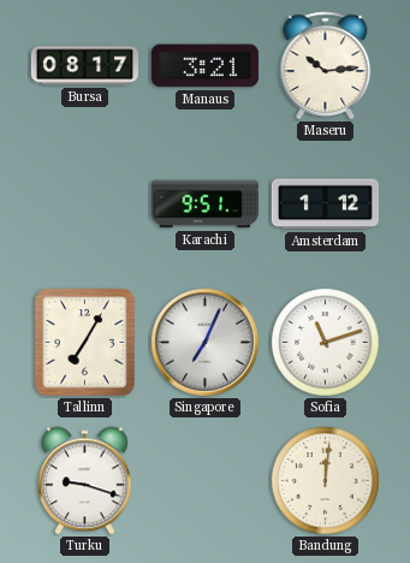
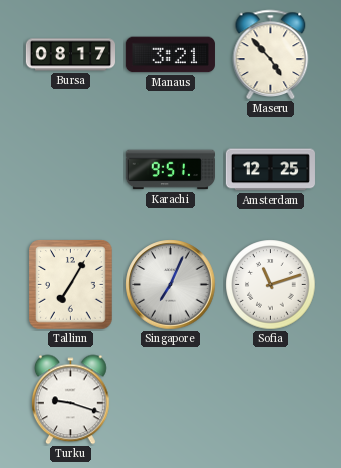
Maseru: 10:14 -> 4:53 (271, 54)
Amsterdam: 1:12 -> 12:25 (270, 170)
Bandung: 12:01 -> none (326, 481)
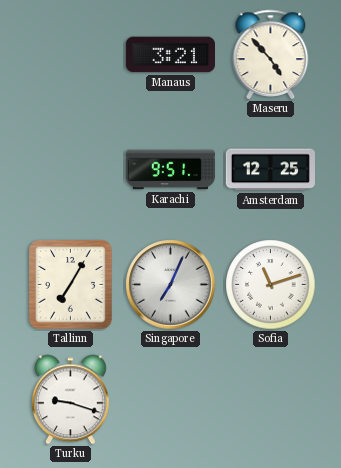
Bursa: 08:17 -> none (70, 55)
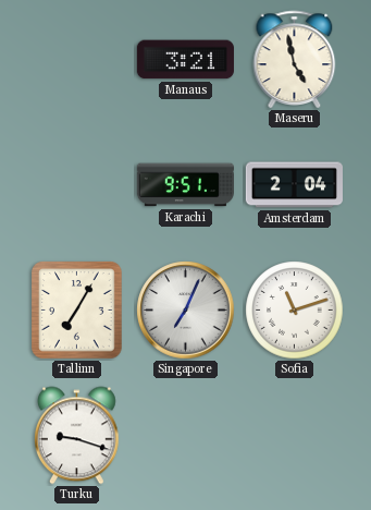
Maseru: 4:53 -> 4:58 (295, 59)
Amsterdam: 12:25 -> 2:04 (294, 185)
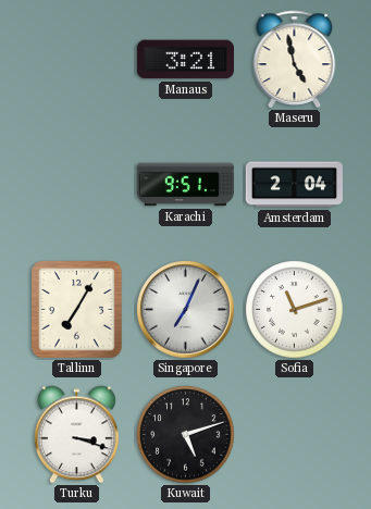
Turku: 9:18 -> 3:18 (77, 435)
Kuwait: none -> 5:12 (186, 435)
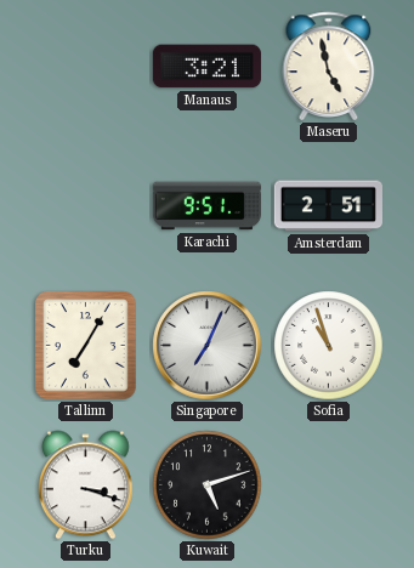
Amsterdam: 2:04 -> 2:51 (328, 206)
Sofia: 11:12 -> 10:57 (329, 346)
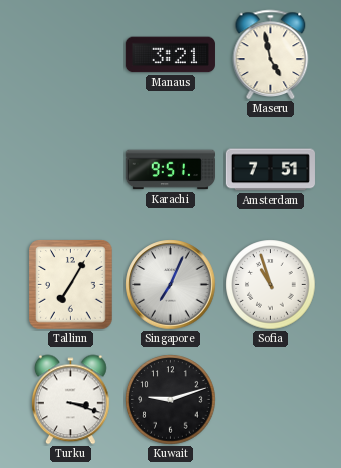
Amsterdam: 2:51 -> 7:51 (270, 170)
Kuwait: 5:12 -> 9:12 (171, 400)
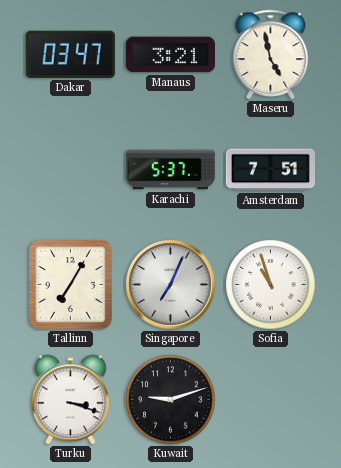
Dakar: none -> 03:47 (70, 54)
Karachi: 9:51 -> 5:37 (170, 170)
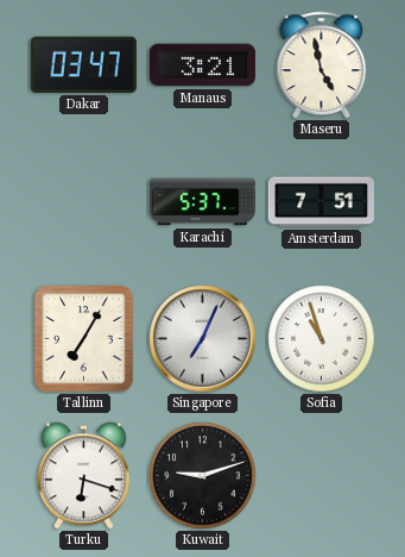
Turku: 3:18 -> 6:18 (84, 476)
